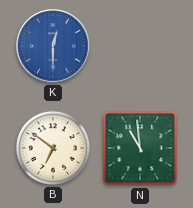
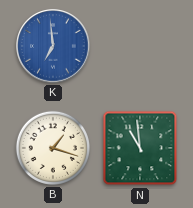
K: 12:30 -> 6:59 (53, 46)
B: 6:51 -> 1:18 (53, 148)
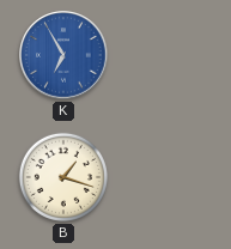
K: 6:59 -> 6:55 (63, 55)
N: 10:59 -> none (140, 148)
